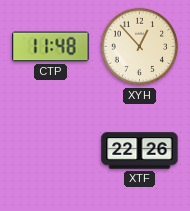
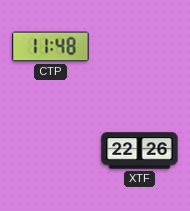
XYH: 12:53 -> none (140, 47)
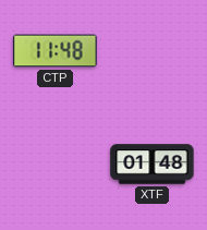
XTF: 22:26 -> 01:48 (153, 165)
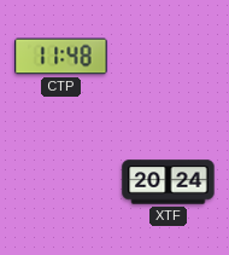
XTF: 01:48 -> 20:24 (169, 182)
